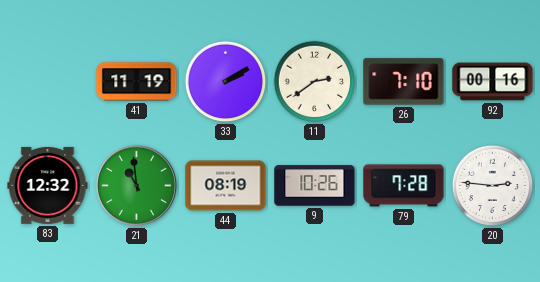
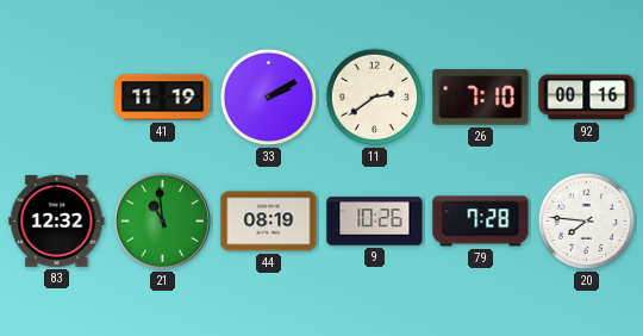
20: 2:46 -> 7:46 (587, 222)
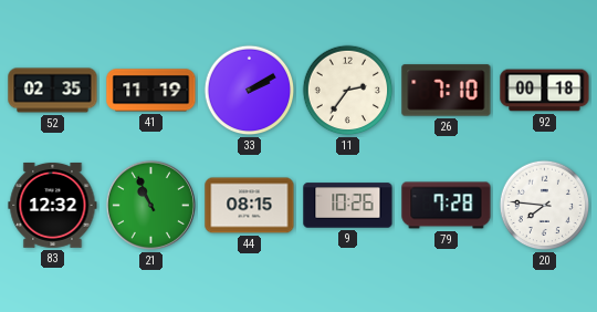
52: none -> 02:35 (53, 91)
11: 2:39 -> 2:36 (348, 91)
92: 00:16 -> 00:18 (545, 91)
21: 10:59 -> 10:56 (150, 205)
44: 08:19 -> 08:15 (250, 206)
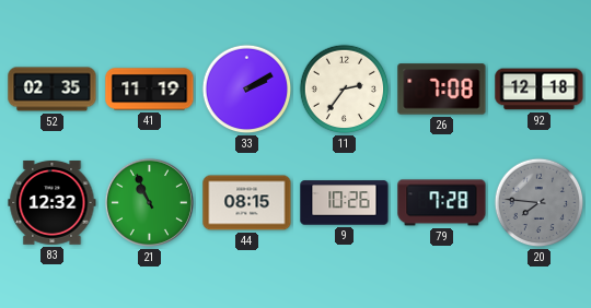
26: 7:10 -> 7:08 (442, 90)
92: 00:18 -> 12:18 (540, 90)
20 dial: white -> grey (540, 203)
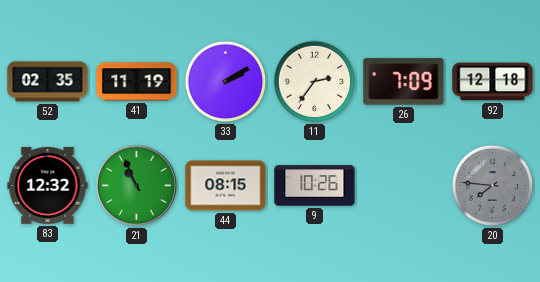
26: 7:08 -> 7:09 (404, 82)
79: 7:28 -> none (442, 203)
